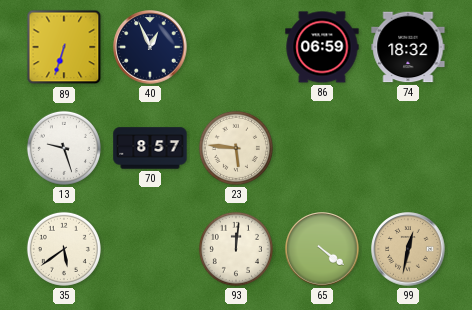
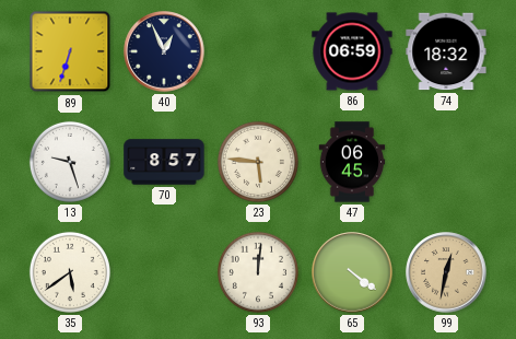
47: none -> 06:45 (352, 162)
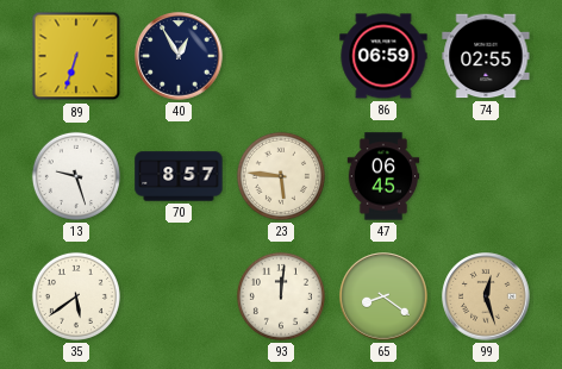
40: 12:56 -> 12:55 (179, 56)
74: 18:32 -> 02:55 (486, 56)
65: 4:21 -> 8:21 (383, 296)
99: 12:32 -> 12:27 (486, 296)
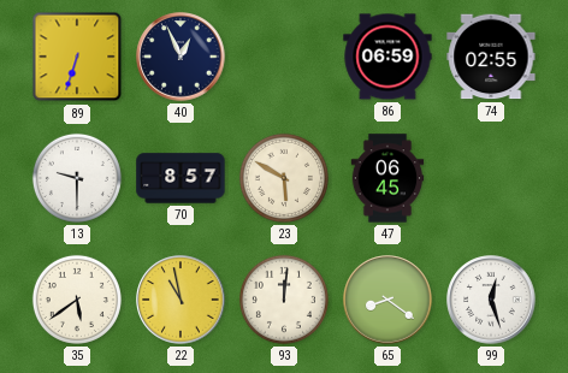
40: 12:55 -> 12:56 (181, 57)
13: 9:27 -> 9:30 (77, 178)
23: 5:46 -> 5:50 (284, 178)
22: none -> 10:58 (181, 300)
99 dial: champagne -> white (491, 300)
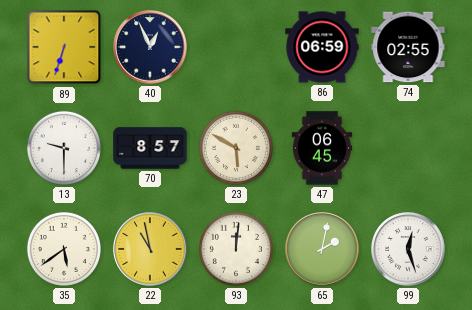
65: 8:21 -> 2:02 (322, 249)
